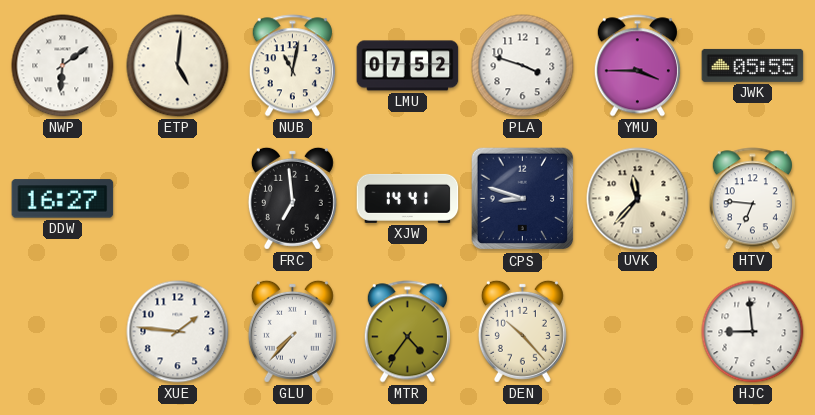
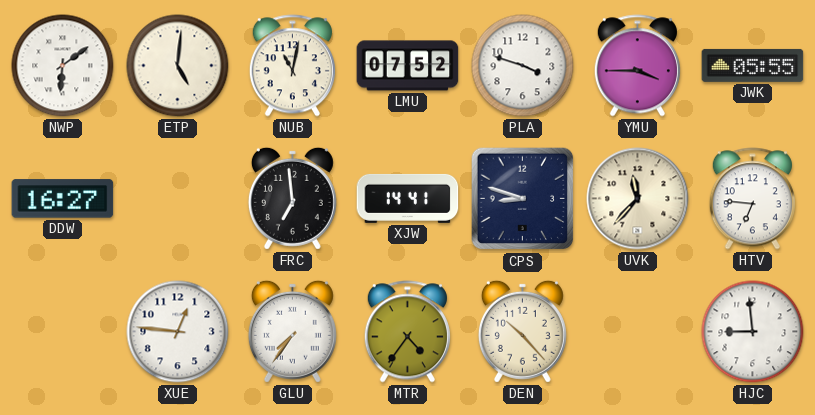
XUE: 1:46 -> 12:46 (178, 332)
GLU: 7:37 -> 7:36 (292, 331)
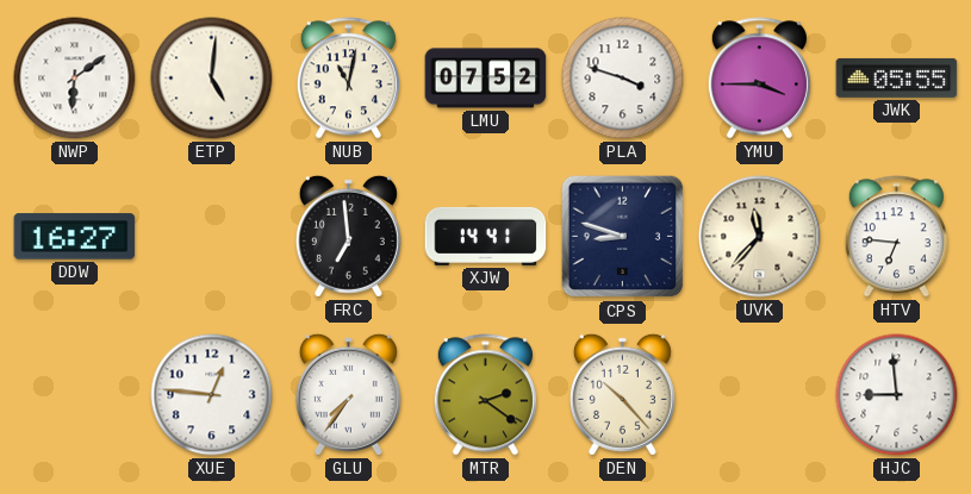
MTR: 4:36 -> 2:21 (485, 395)
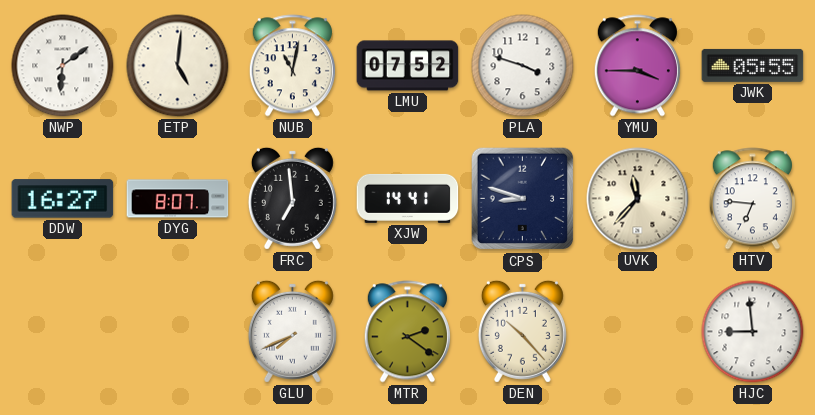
DYG: none -> 8:07 (178, 199)
XUE: 12:46 -> none (212, 395)
GLU: 7:36 -> 7:41 (292, 331)
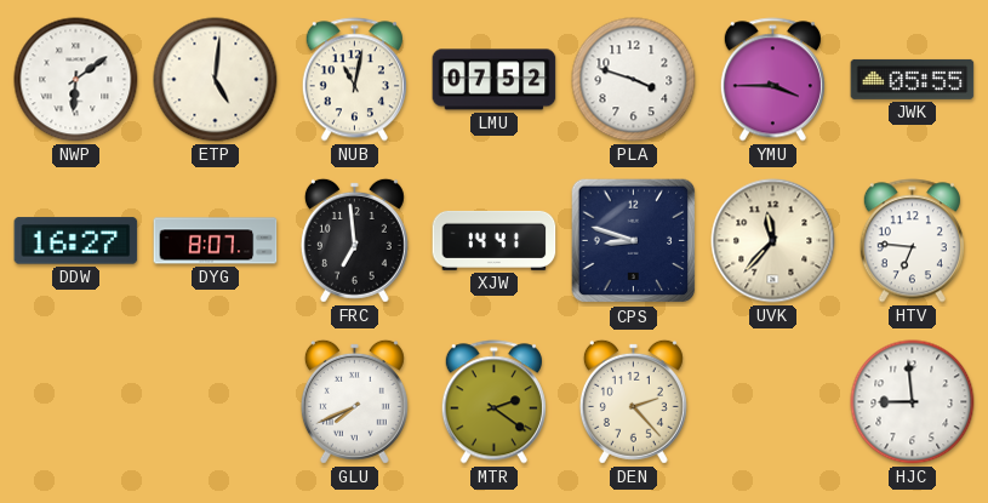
DEN: 10:23 -> 2:23 (633, 401)
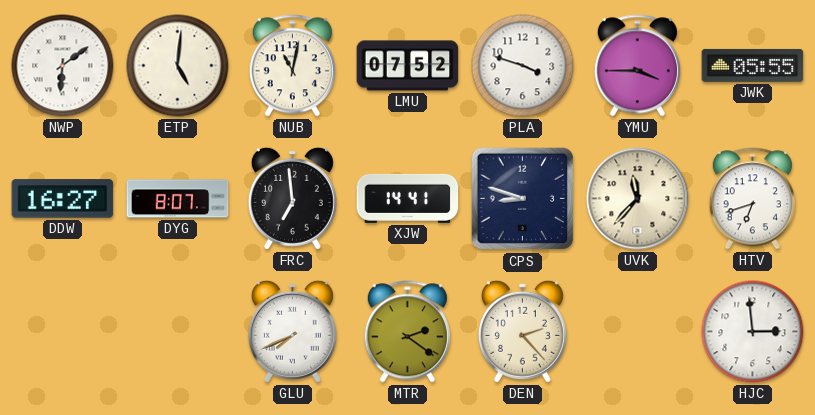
HTV: 6:46 -> 6:42 (752, 199)
HJC: 8:59 -> 2:59 (753, 332)
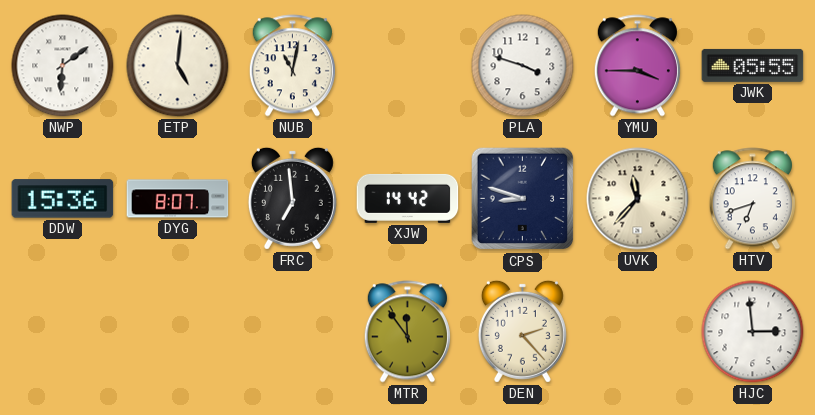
LMU: 07:52 -> none (408, 66)
DDW: 16:27 -> 15:36 (63, 199)
XJW: 14:41 -> 14:42 (408, 198)
GLU: 7:41 -> none (292, 331)
MTR: 2:21 -> 11:54 (407, 332)
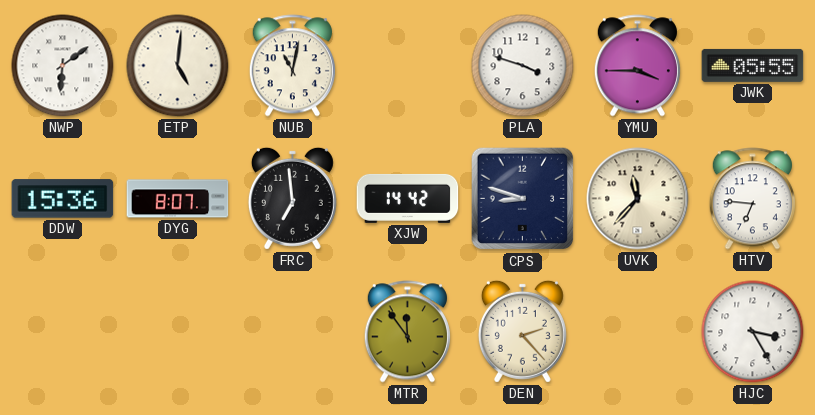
HTV: 6:42 -> 6:46 (752, 199)
HJC: 2:59 -> 3:25 (753, 332)
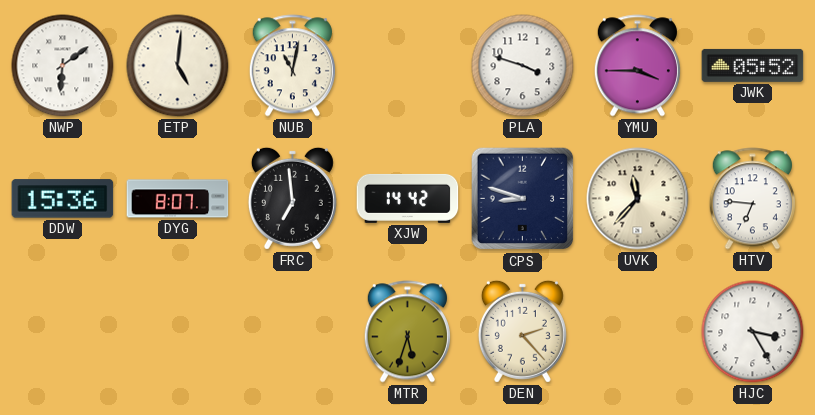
JWK: 05:55 -> 05:52 (753, 65)
MTR: 11:54 -> 5:33 (407, 332)
